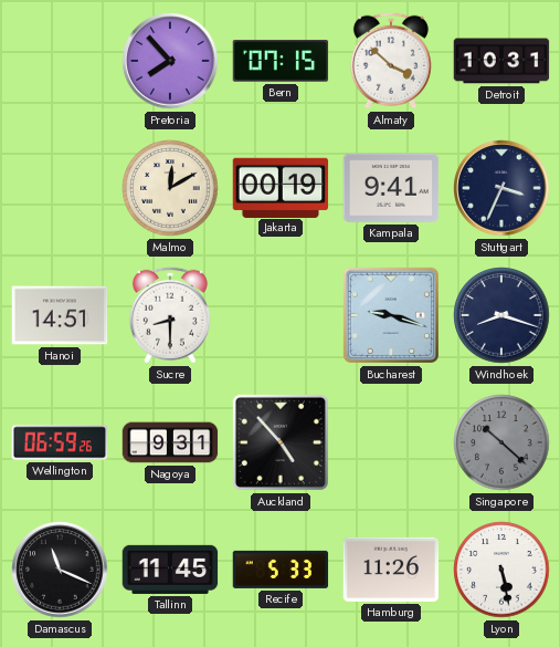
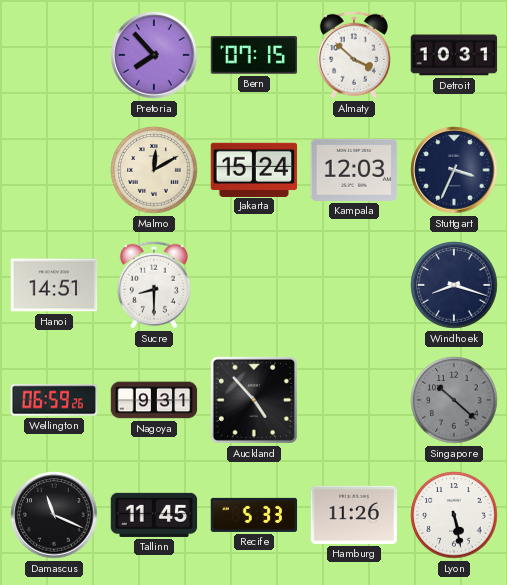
Jakarta: 00:19 -> 15:24 (254, 169)
Kampala: 9:41 -> 12:03 (354, 170)
Bucharest: 9:18 -> none (391, 315)
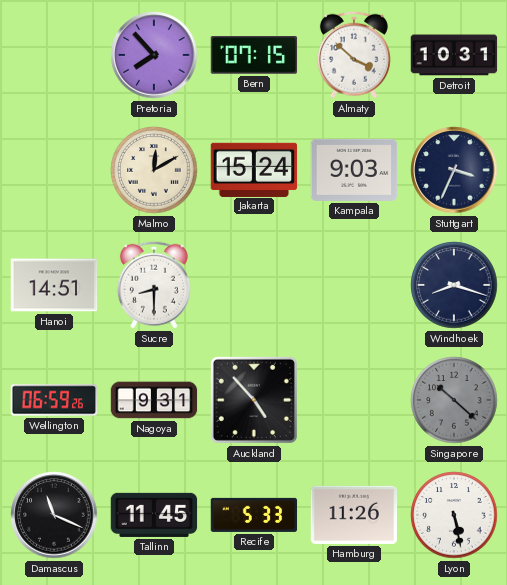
Kampala: 12:03 -> 9:03 (354, 170)
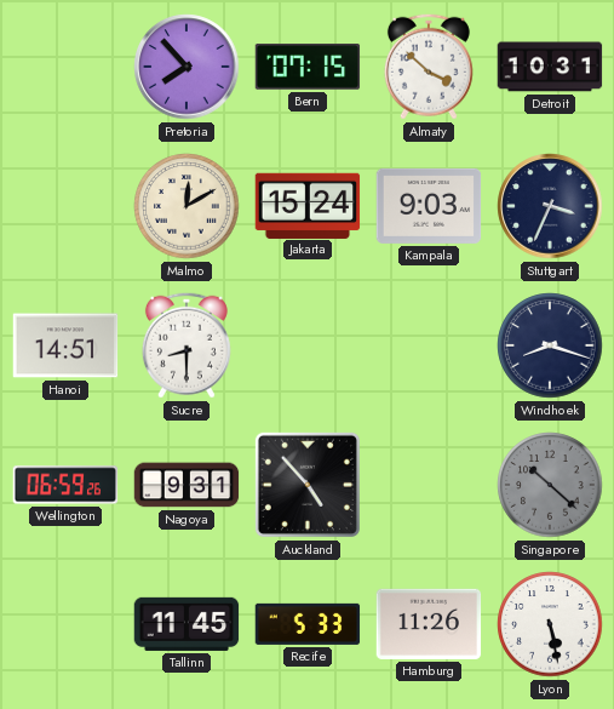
Damascus: 11:19 -> none (54, 515)
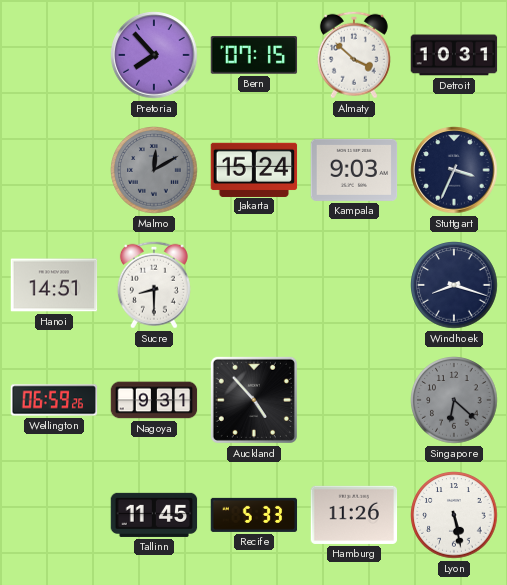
Malmo dial: cream -> grey (154, 170)
Singapore: 10:22 -> 6:22 (454, 400)
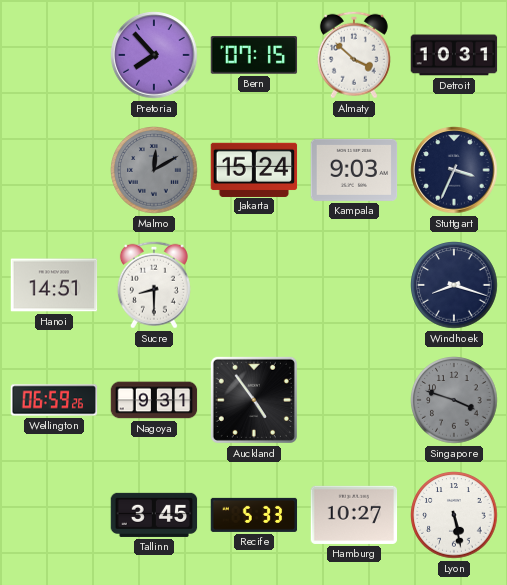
Auckland: 4:53 -> 4:54 (254, 400)
Singapore: 6:22 -> 3:48 (454, 400)
Tallinn: 11:45 -> 3:45 (154, 515)
Hamburg: 11:26 -> 10:27 (354, 515)
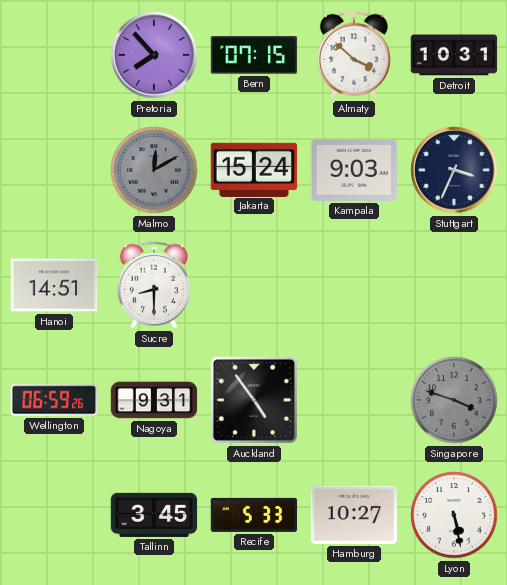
Windhoek: 8:18 -> none (454, 285)
